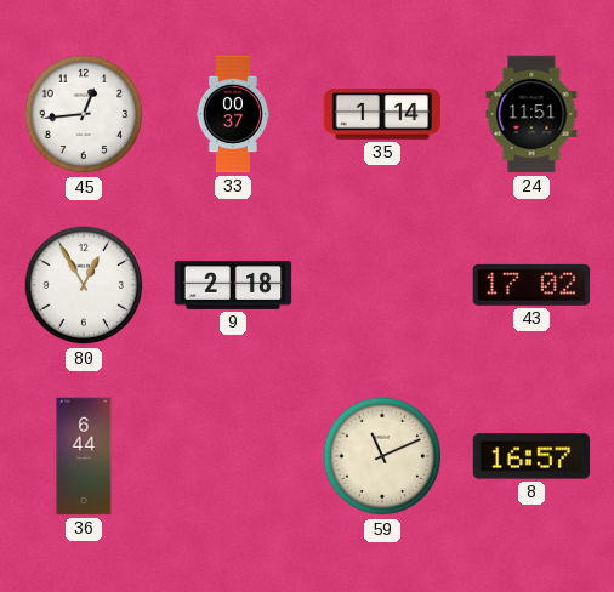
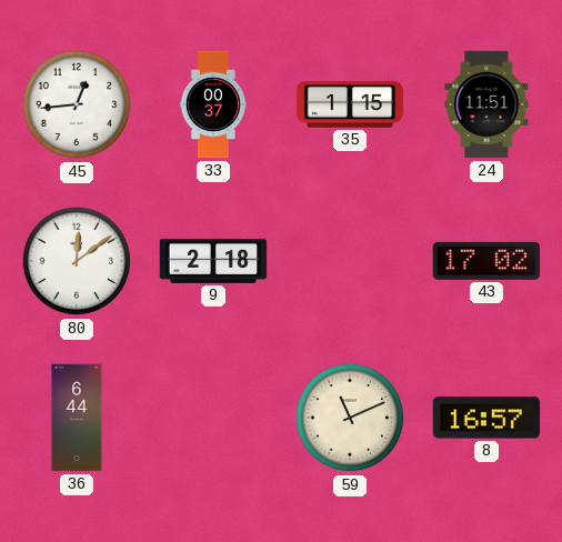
35: 1:14 -> 1:15 (350, 104)
80: 12:55 -> 12:09 (77, 261)
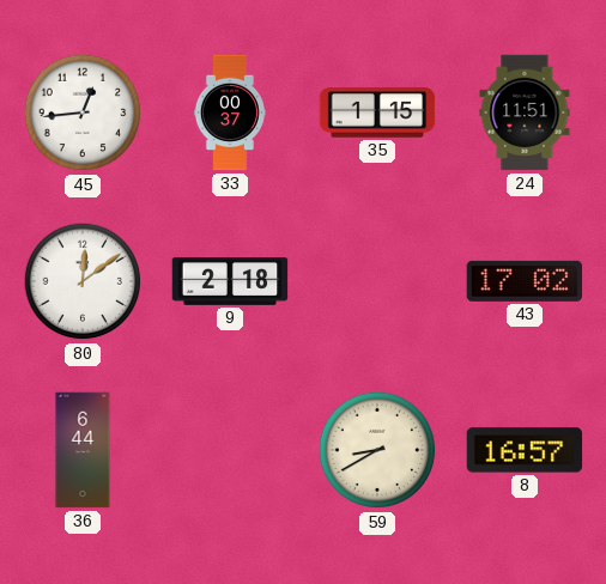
59: 11:11 -> 8:40 (377, 450)
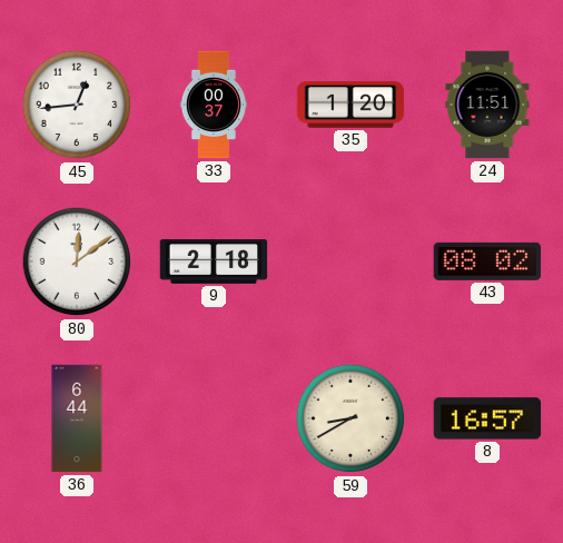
35: 1:15 -> 1:20 (350, 105)
43: 17:02 -> 08:02 (487, 261)
